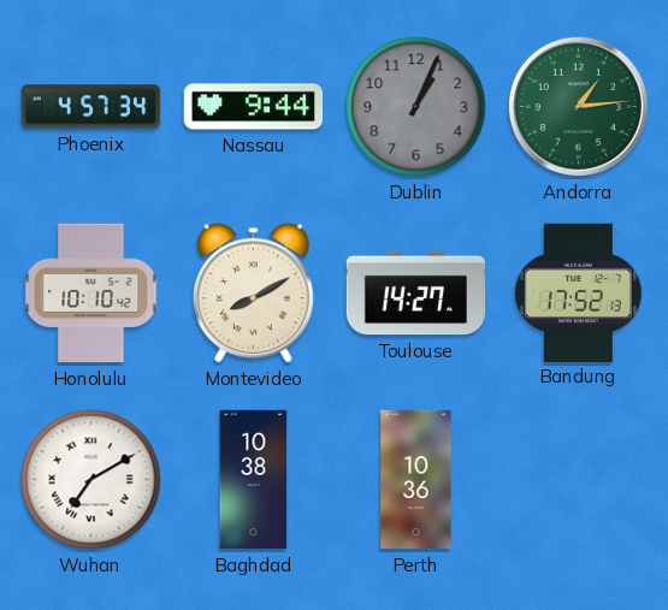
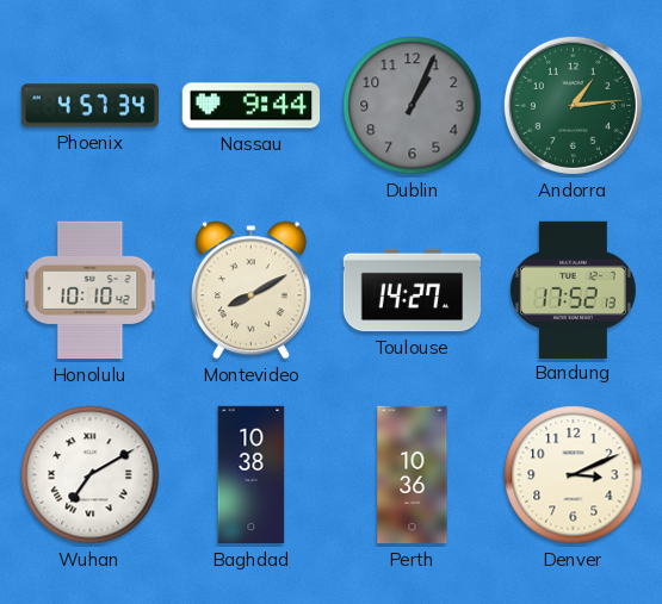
Denver: none -> 3:11 (574, 475)
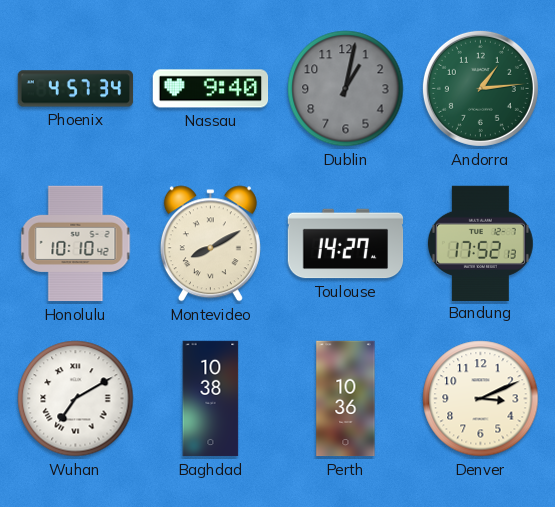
Nassau: 9:44 -> 9:40 (211, 89)
Dublin: 1:04 -> 1:02 (346, 89)
